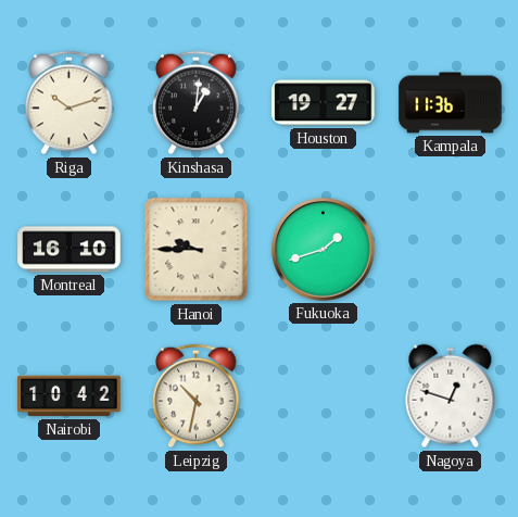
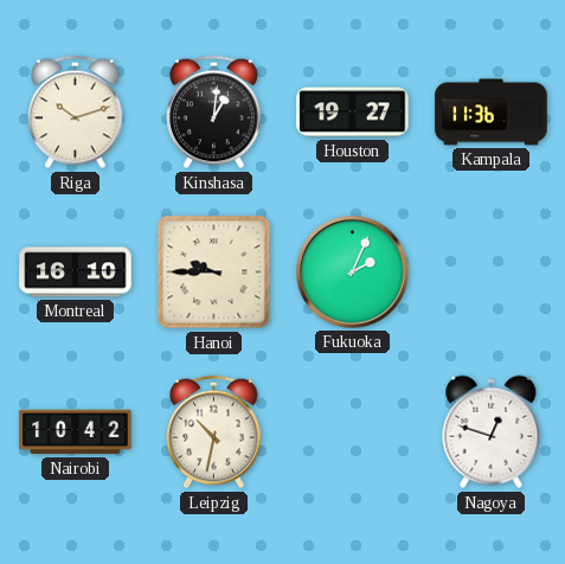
Fukuoka: 1:42 -> 2:04 (353, 273)
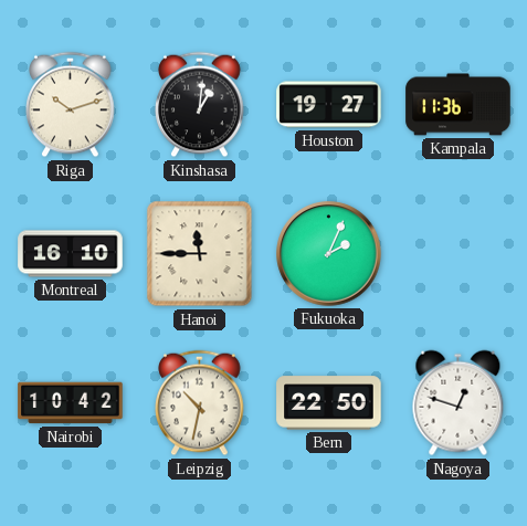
Hanoi: 9:45 -> 11:45 (200, 254)
Bern: none -> 22:50 (329, 403)
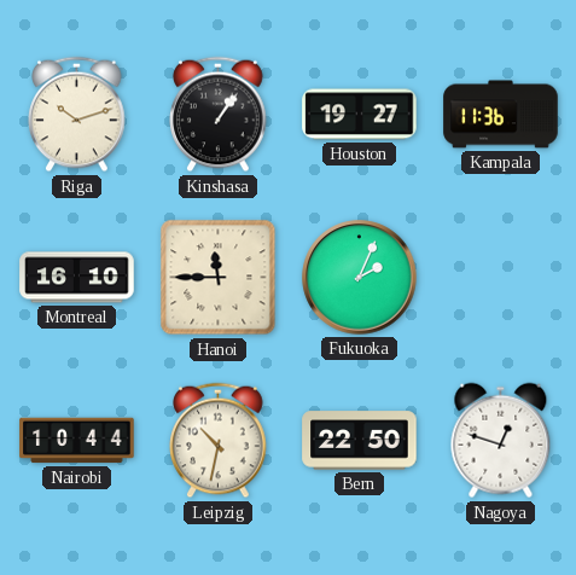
Kinshasa: 1:01 -> 1:06 (219, 115)
Nairobi: 10:42 -> 10:44 (77, 441)
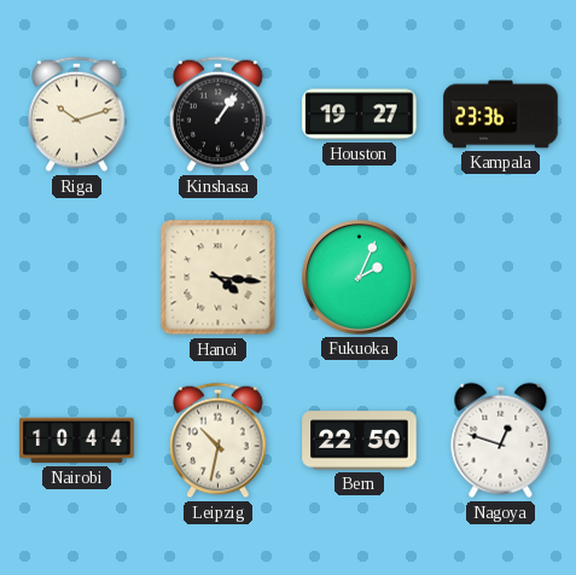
Kampala: 11:36 -> 23:36 (501, 115)
Montreal: 16:10 -> none (77, 278)
Hanoi: 11:45 -> 4:16 (219, 278)
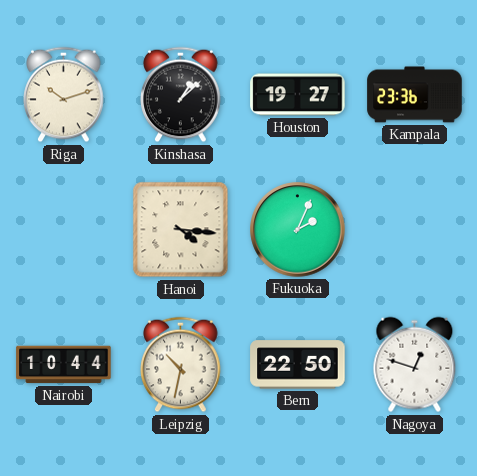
Kinshasa: 1:06 -> 1:08 (181, 95)
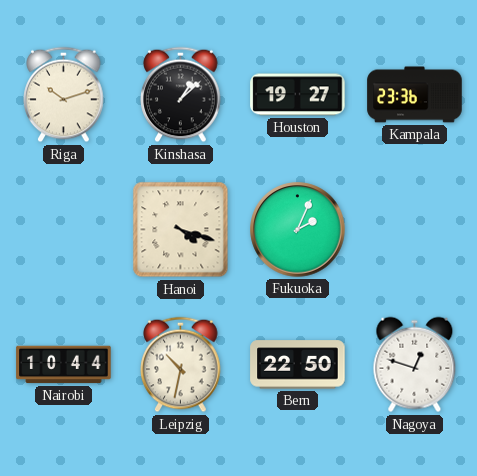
Hanoi: 4:16 -> 4:18 (181, 230)
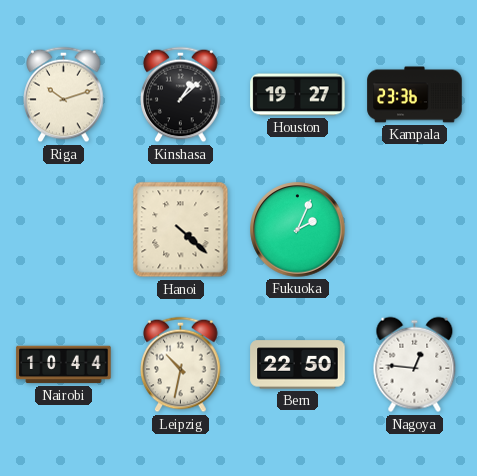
Hanoi: 4:18 -> 4:22 (181, 230)
Nagoya: 12:48 -> 12:46 (415, 365)
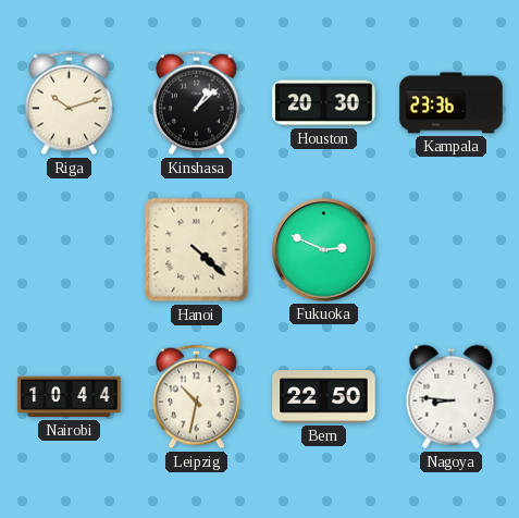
Houston: 19:27 -> 20:30 (324, 103)
Fukuoka: 2:04 -> 2:49 (324, 250)
Nagoya: 12:46 -> 8:46 (452, 397)
